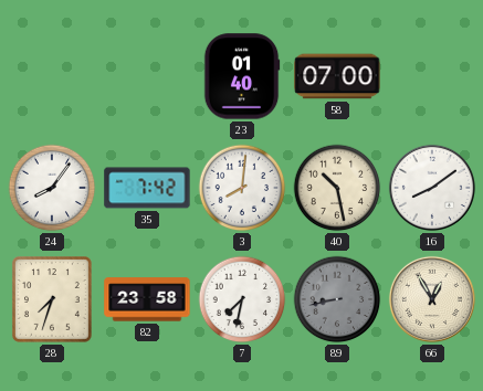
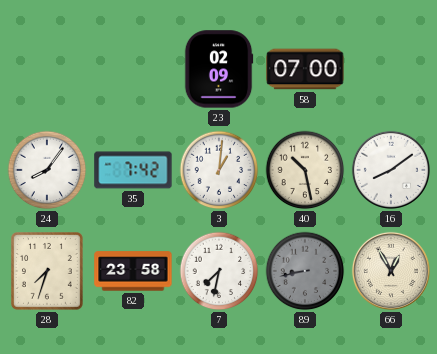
23: 01:40 -> 02:09 (219, 69)
3: 8:01 -> 1:01 (219, 170)
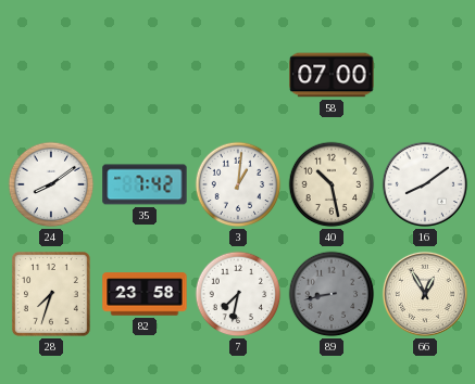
23: 02:09 -> none (219, 69)
24: 8:06 -> 8:09 (51, 184)
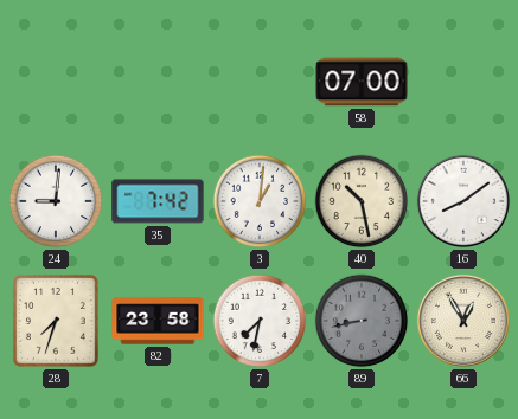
24: 8:09 -> 9:01 (56, 201)
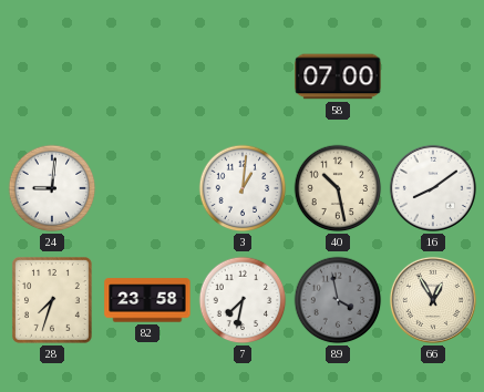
35: 7:42 -> none (158, 201)
89: 8:43 -> 3:58 (338, 300)
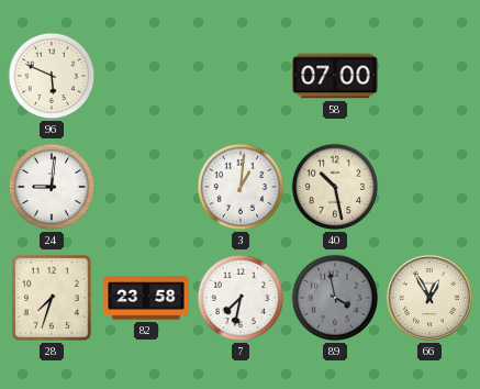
96: none -> 5:49 (52, 76)
16: 8:09 -> none (433, 188)
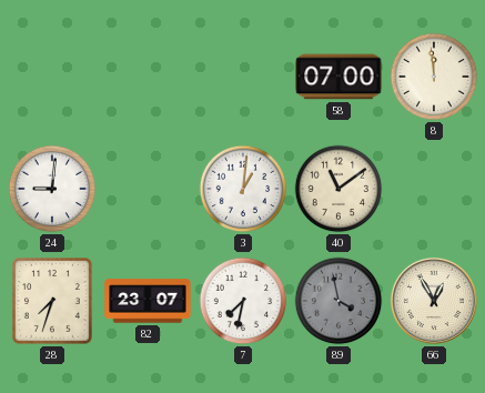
96: 5:49 -> none (52, 76)
8: none -> 11:59 (434, 77)
40: 10:28 -> 11:09 (339, 189)
82: 23:58 -> 23:07 (148, 301)
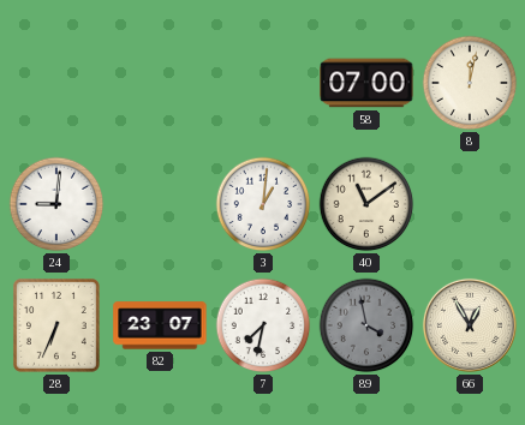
8: 11:59 -> 12:02 (470, 83)
28: 7:33 -> 6:34 (56, 327)
